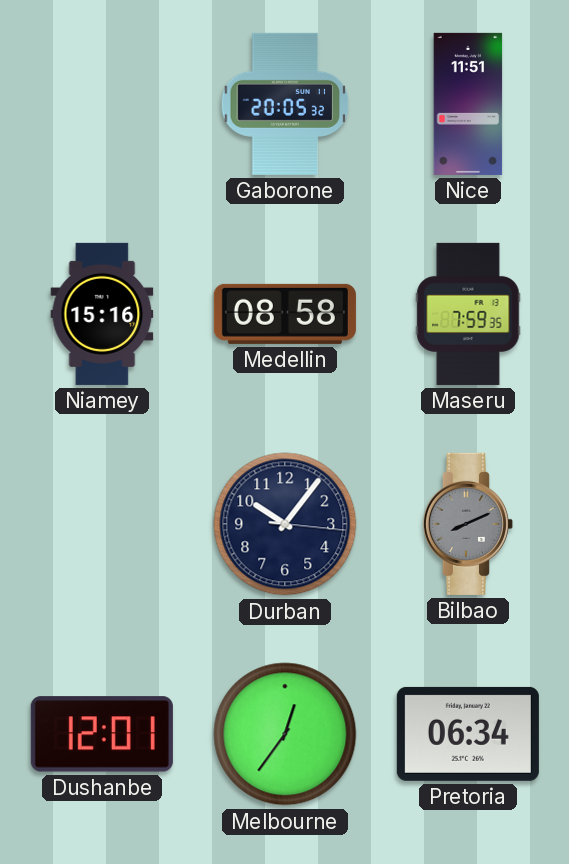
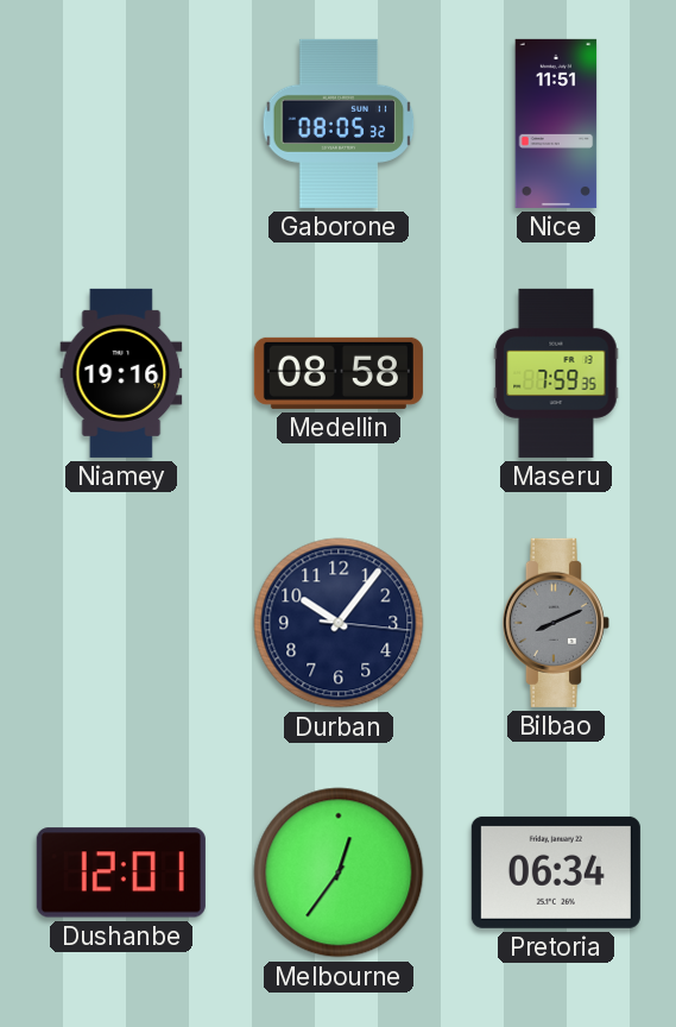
Gaborone: 20:05 -> 08:05 (339, 124)
Niamey: 15:16 -> 19:16 (121, 373)
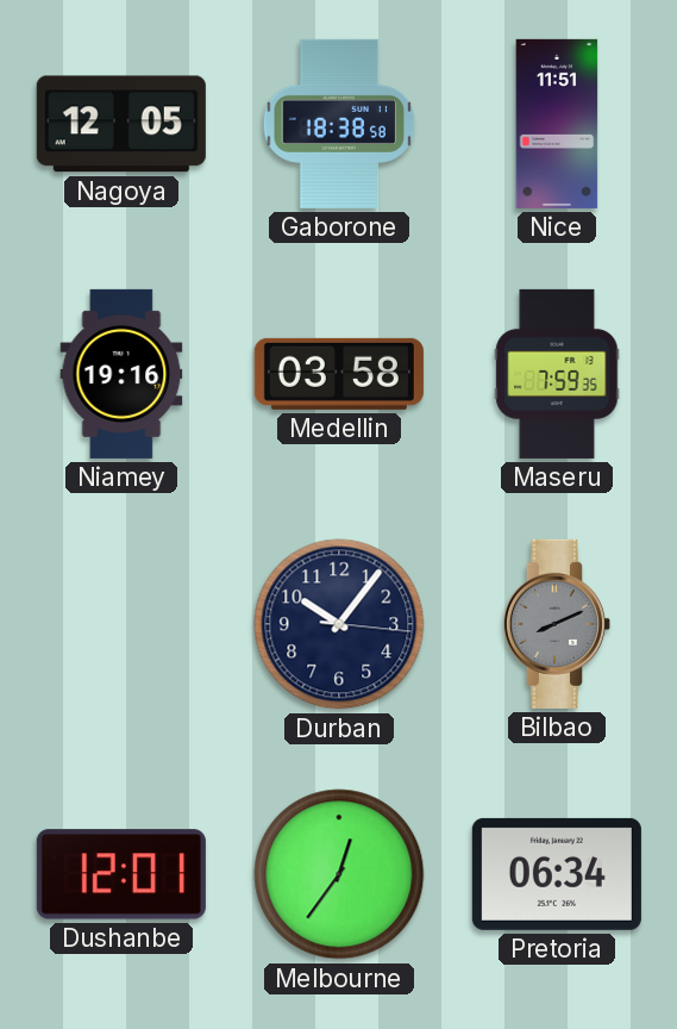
Nagoya: none -> 12:05 (121, 124)
Gaborone: 08:05 -> 18:38 (339, 124)
Medellin: 08:58 -> 03:58 (339, 374)
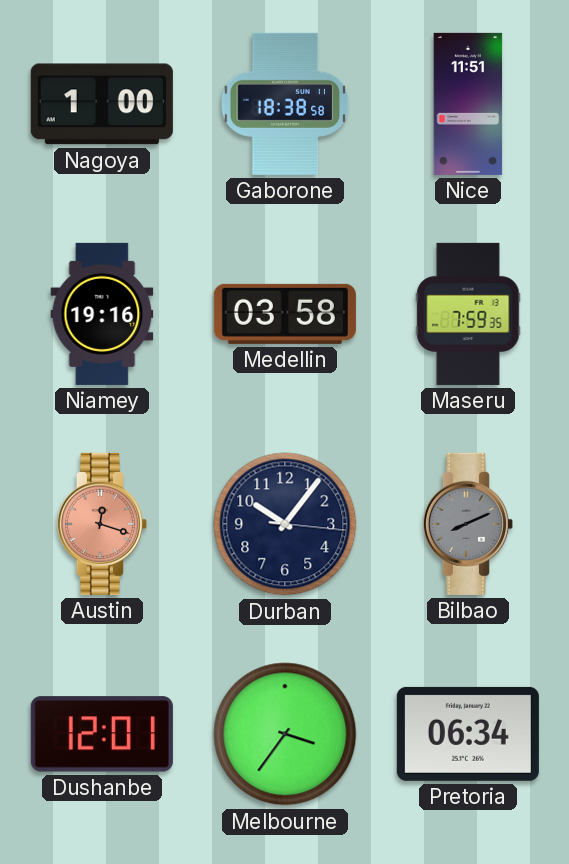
Nagoya: 12:05 -> 1:00 (102, 104)
Austin: none -> 12:18 (102, 524)
Melbourne: 12:36 -> 3:36 (285, 734)
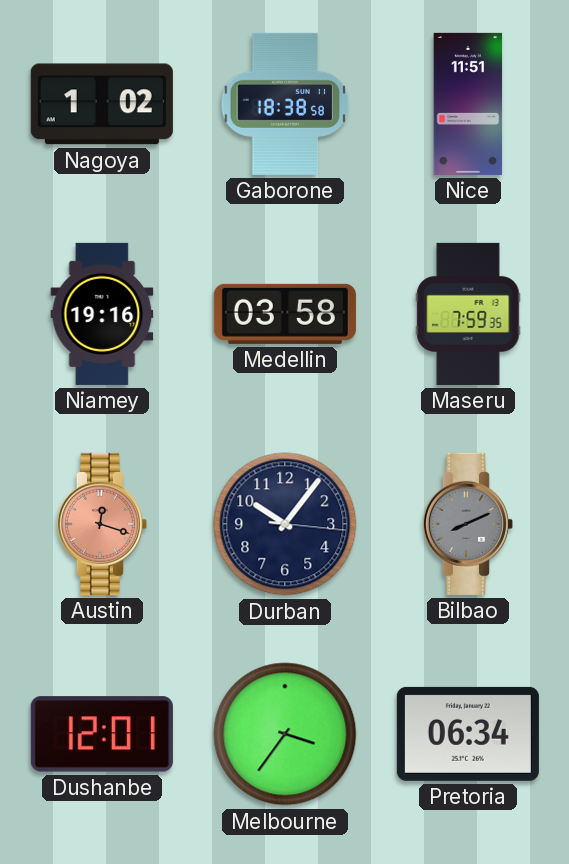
Nagoya: 1:00 -> 1:02 (102, 104)
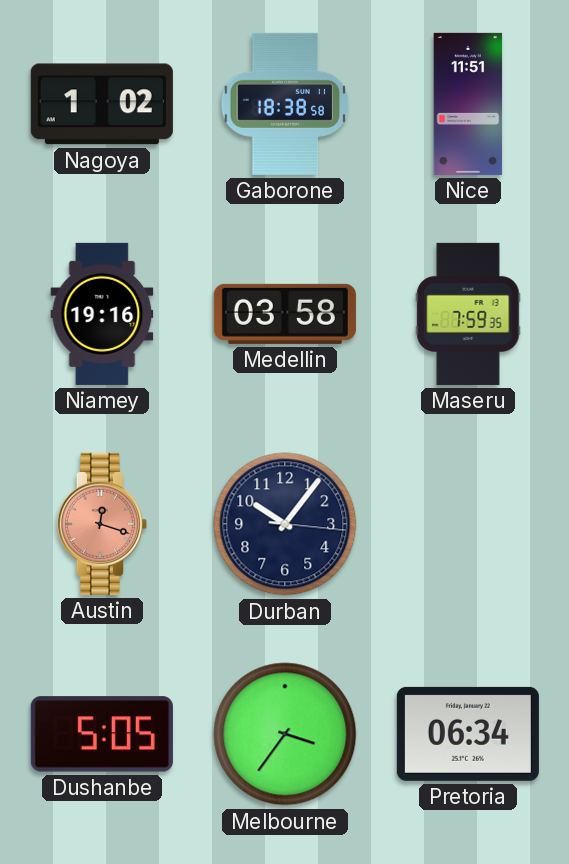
Bilbao: 8:11 -> none (468, 524)
Dushanbe: 12:01 -> 5:05 (102, 734)
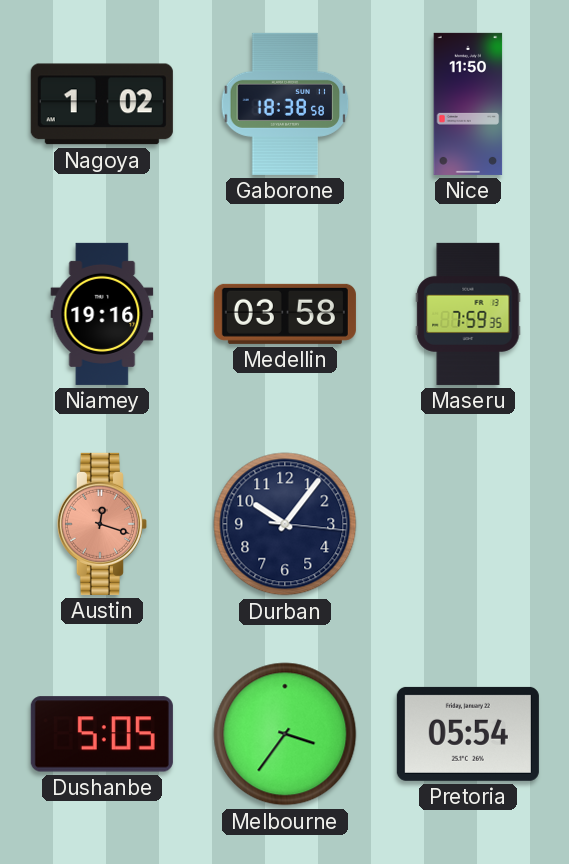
Nice: 11:51 -> 11:50 (468, 104)
Pretoria: 06:34 -> 05:54 (468, 734)
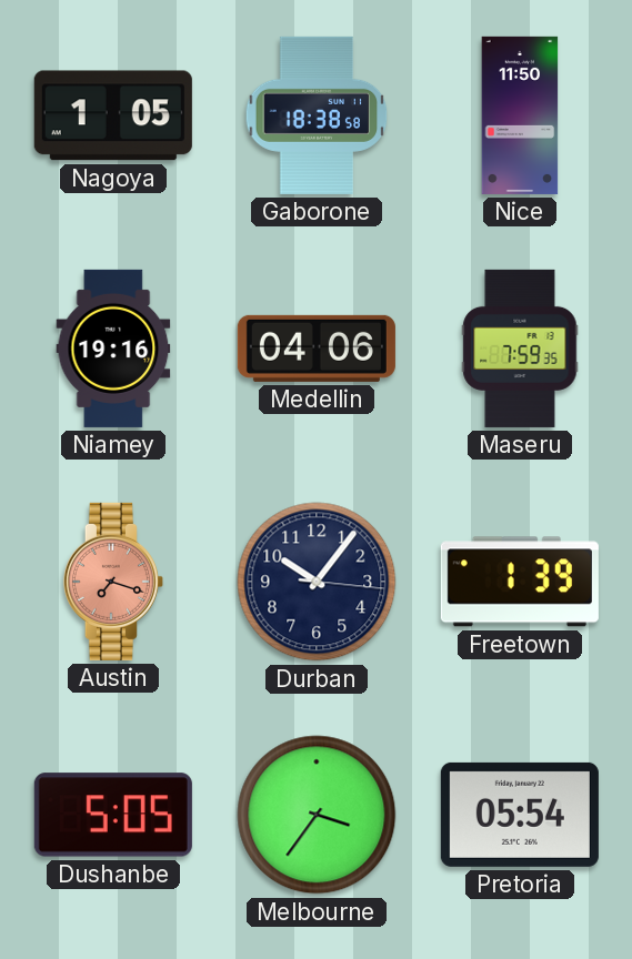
Nagoya: 1:02 -> 1:05 (113, 115)
Medellin: 03:58 -> 04:06 (317, 349)
Austin: 12:18 -> 7:18 (113, 582)
Freetown: none -> 1:39 (520, 582)
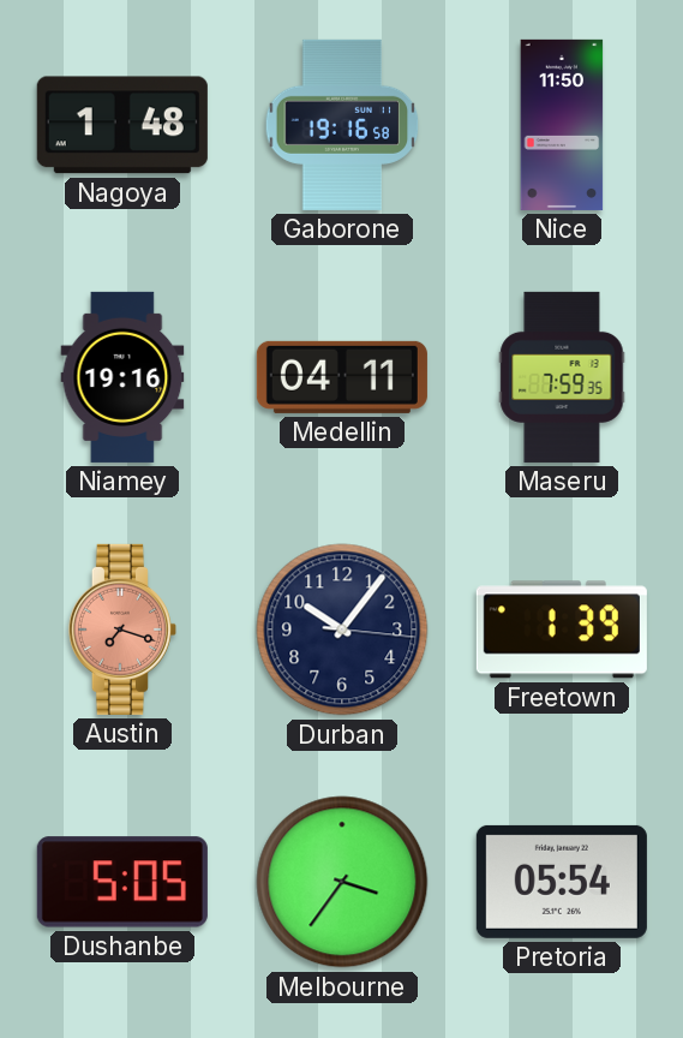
Nagoya: 1:05 -> 1:48 (122, 125)
Gaborone: 18:38 -> 19:16 (342, 125)
Medellin: 04:06 -> 04:11 (342, 377)
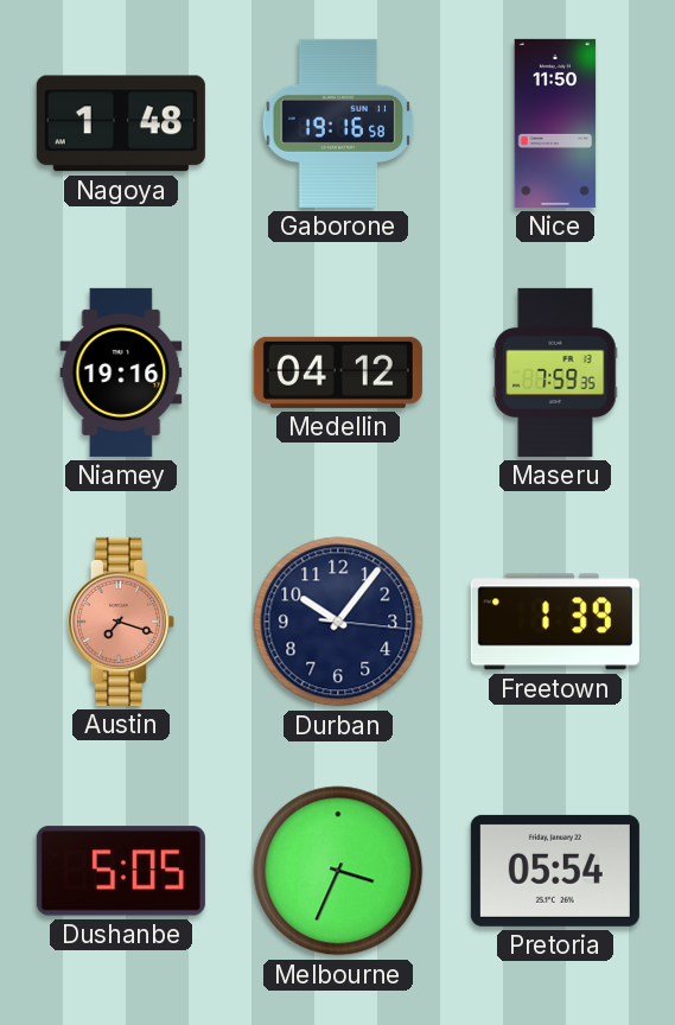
Medellin: 04:11 -> 04:12 (338, 373)
Melbourne: 3:36 -> 3:34 (338, 871)
